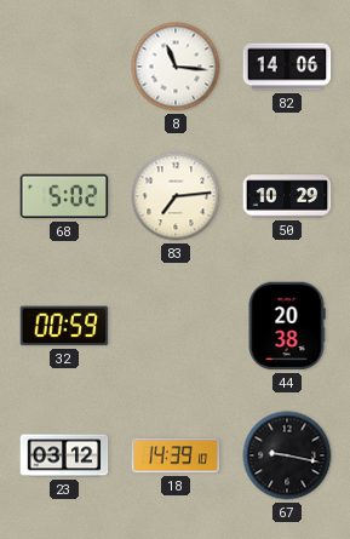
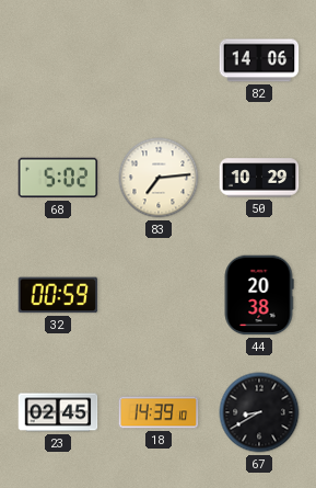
8: 11:16 -> none (176, 67)
23: 03:12 -> 02:45 (58, 412)
67: 9:17 -> 8:40 (259, 412)
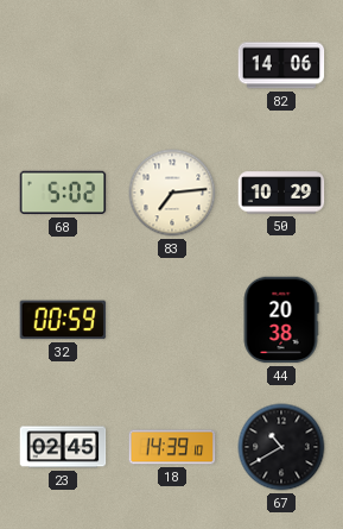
67: 8:40 -> 10:40 (281, 447)
